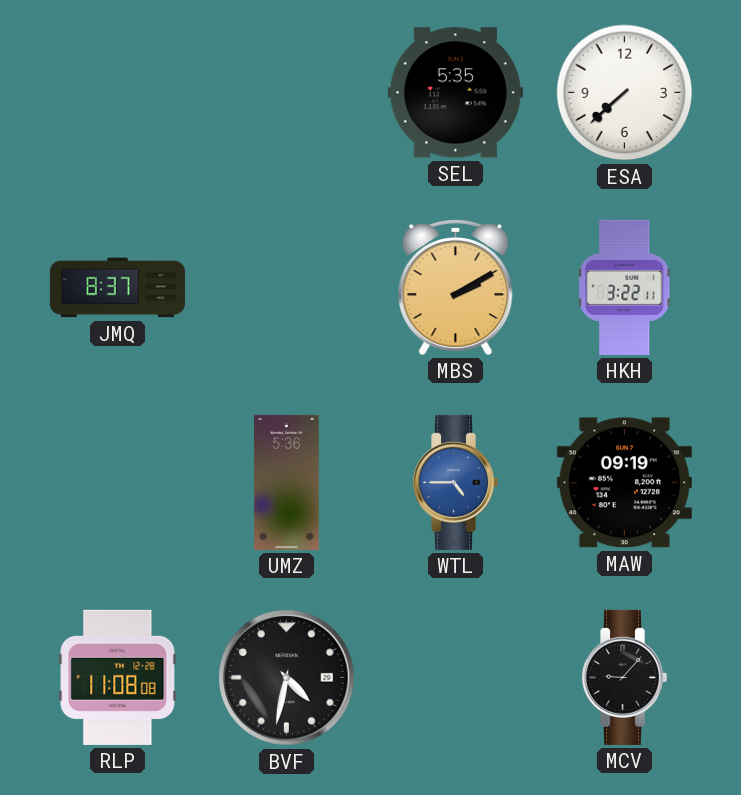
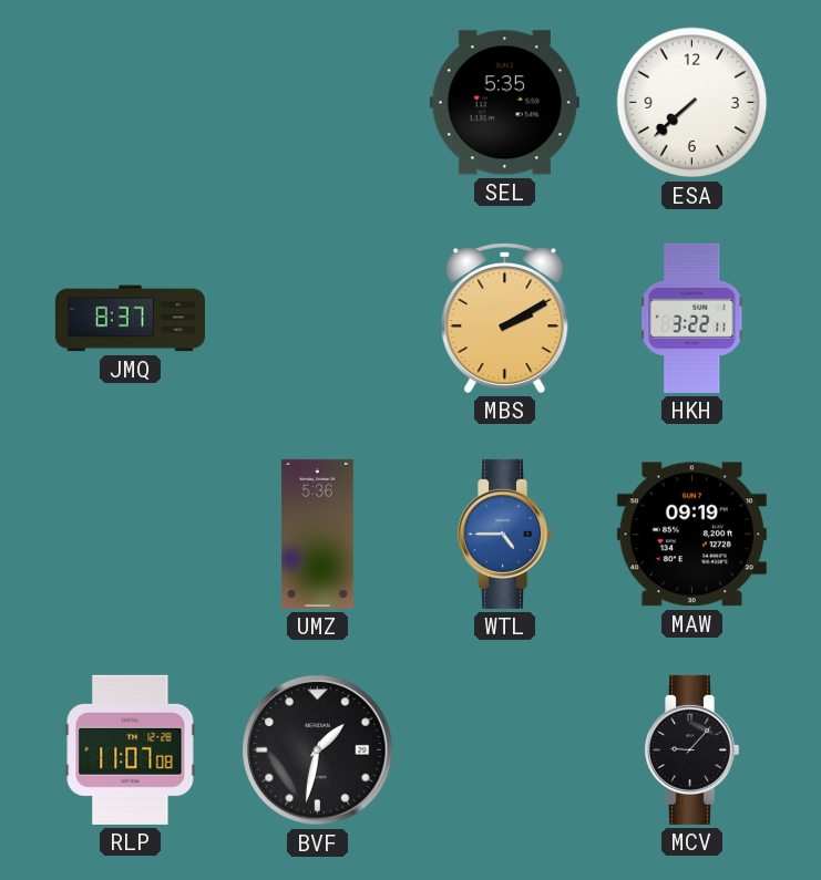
RLP: 11:08 -> 11:07 (131, 749)
BVF: 4:32 -> 1:32 (318, 750)
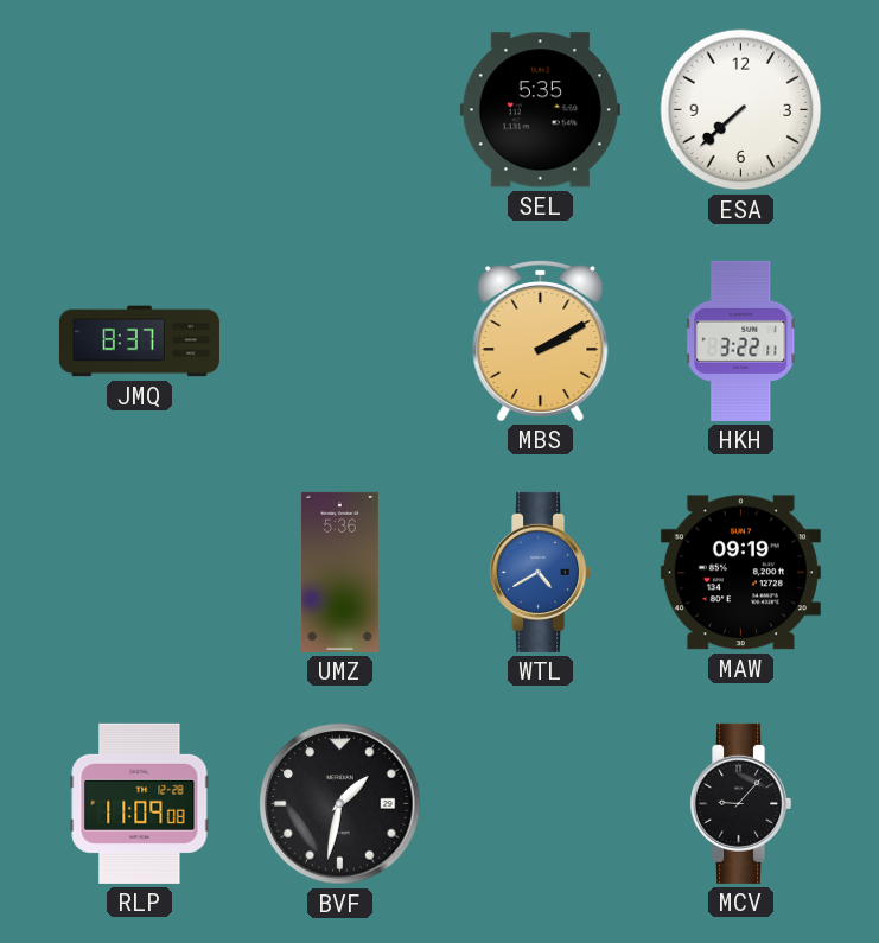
WTL: 4:45 -> 4:40 (541, 572)
RLP: 11:07 -> 11:09 (140, 803)
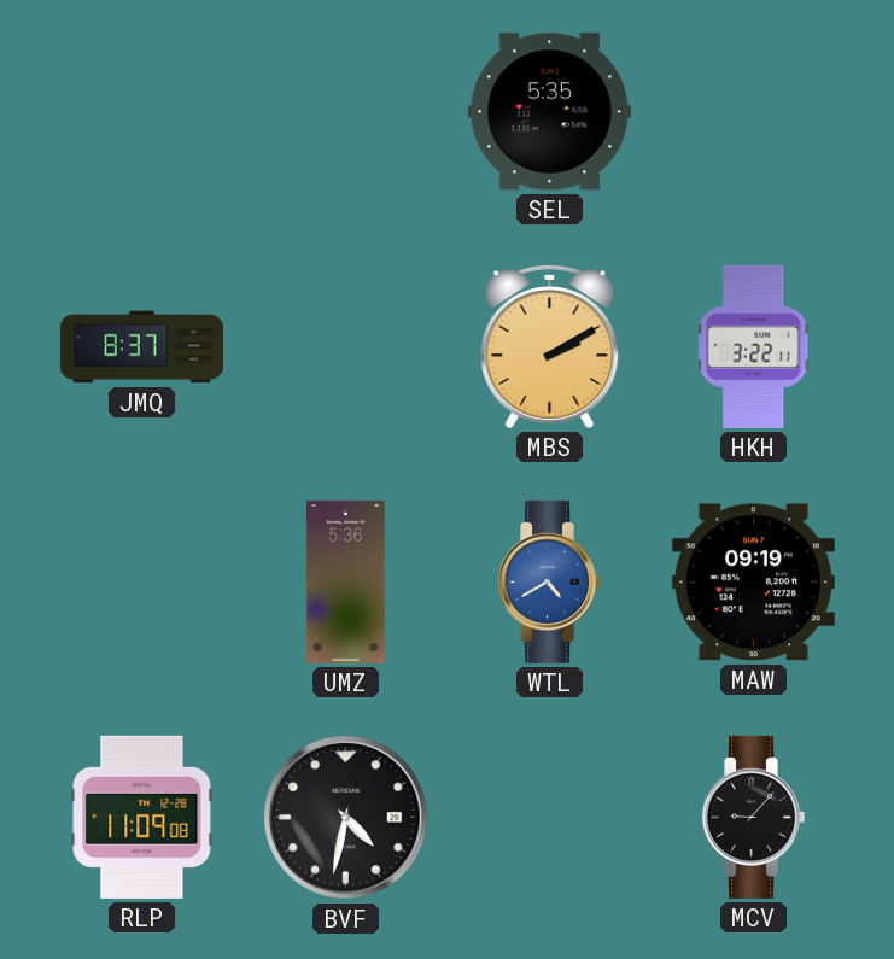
ESA: 7:38 -> none (741, 110)
BVF: 1:32 -> 4:32 (346, 818)
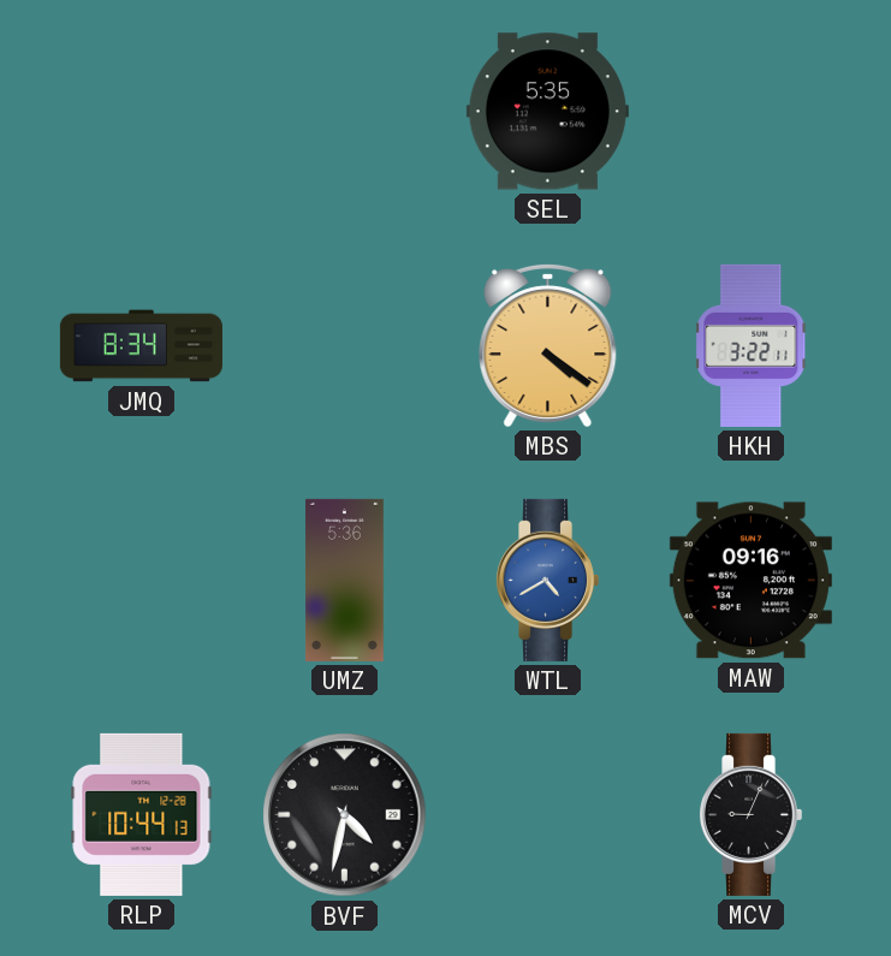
JMQ: 8:37 -> 8:34 (141, 346)
MBS: 2:10 -> 4:21 (548, 345)
MAW: 09:19 -> 09:16 (750, 581)
RLP: 11:09 -> 10:44 (142, 814)
MCV: 9:07 -> 9:04 (752, 814)
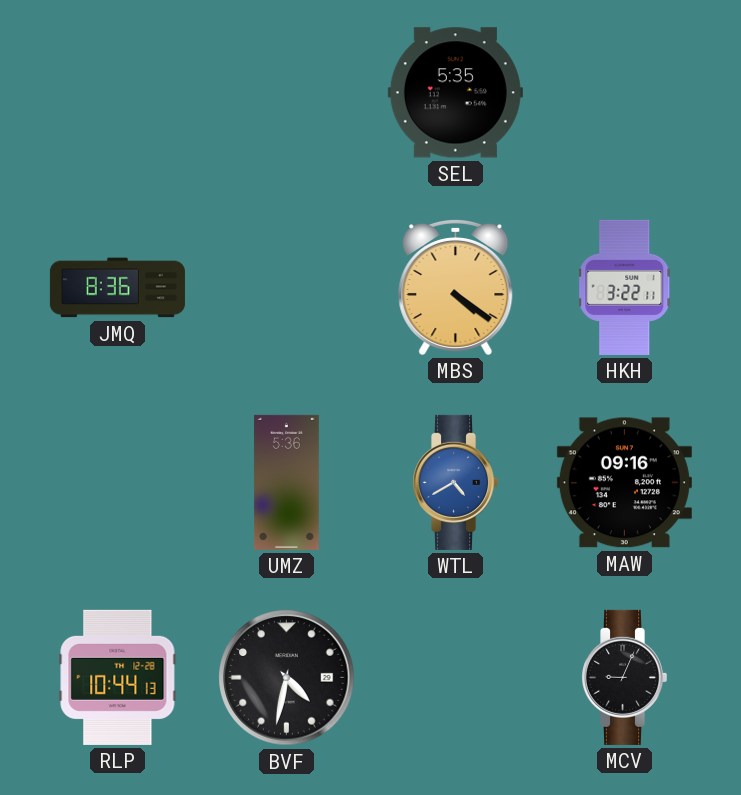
JMQ: 8:34 -> 8:36 (117, 288)
